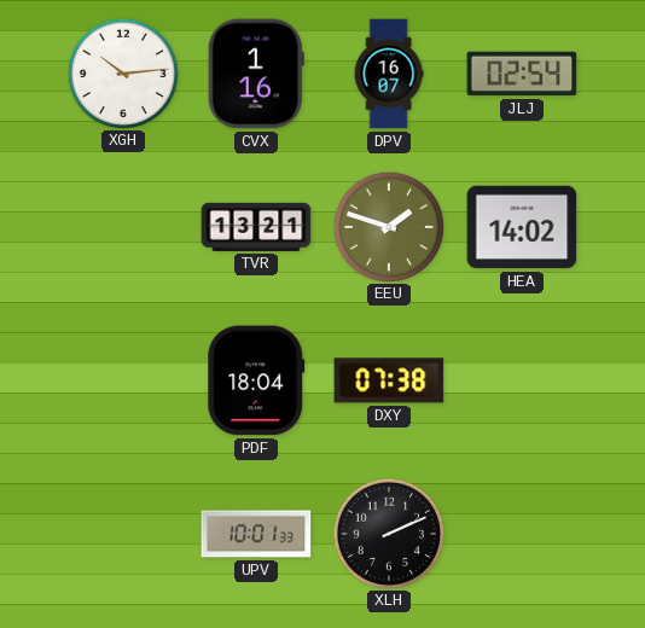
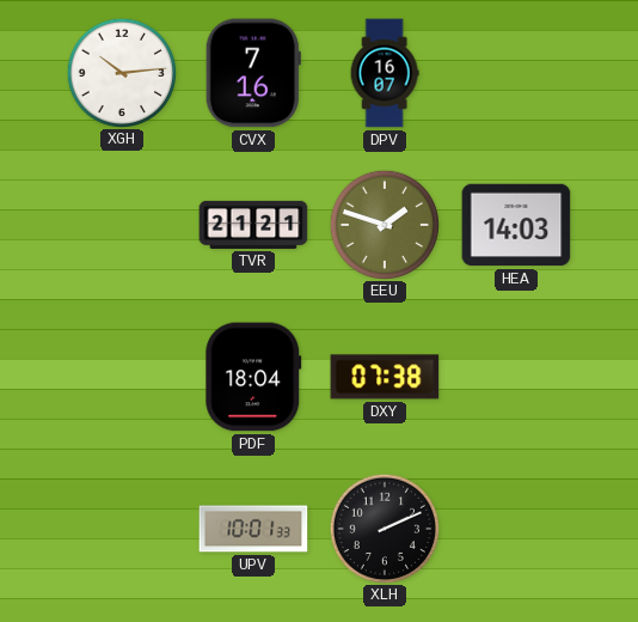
CVX: 1:16 -> 7:16 (253, 73)
JLJ: 02:54 -> none (522, 74)
TVR: 13:21 -> 21:21 (253, 225)
HEA: 14:02 -> 14:03 (516, 225)
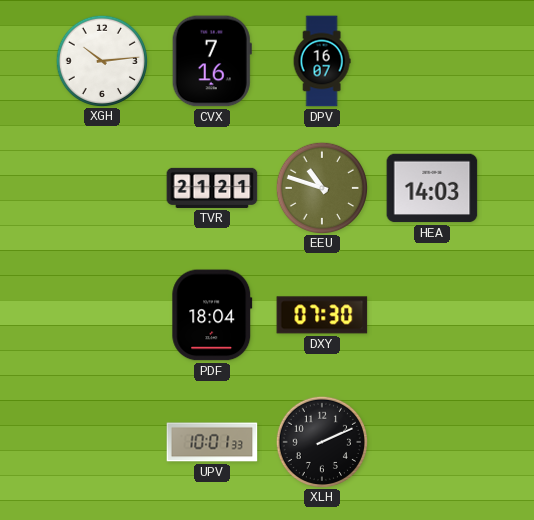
EEU: 1:48 -> 10:48 (321, 187)
DXY: 07:38 -> 07:30 (322, 315)
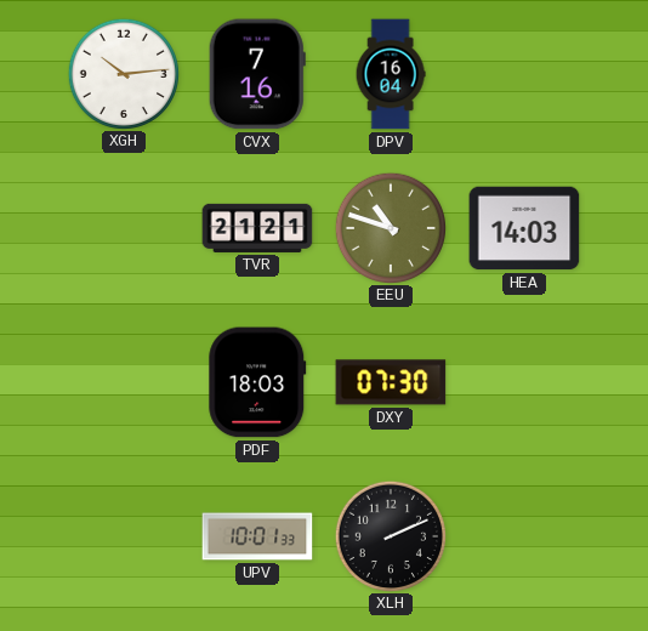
DPV: 16:07 -> 16:04 (391, 74)
PDF: 18:04 -> 18:03 (257, 382)
